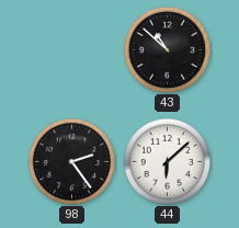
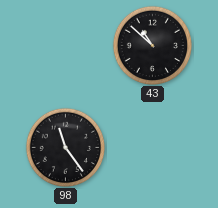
98: 2:24 -> 11:24 (65, 147)
44: 6:08 -> none (167, 161)
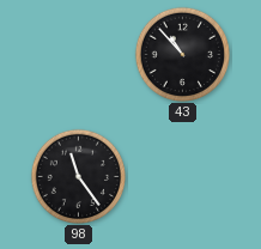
43: 10:52 -> 10:53 (182, 54)
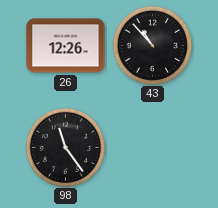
26: none -> 12:26 (66, 46)
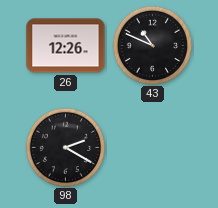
43: 10:53 -> 10:49 (152, 45)
98: 11:24 -> 2:20 (65, 147)
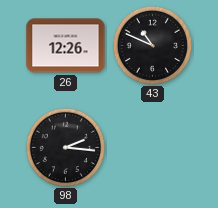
98: 2:20 -> 2:16 (65, 147)
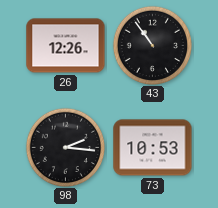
43: 10:49 -> 10:54 (152, 45)
73: none -> 10:53 (153, 148)
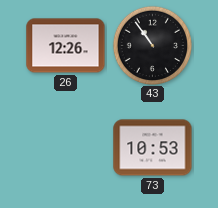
98: 2:16 -> none (65, 147)
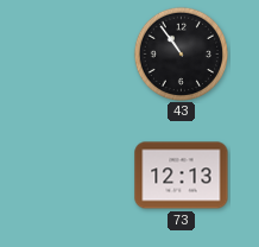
26: 12:26 -> none (66, 46)
73: 10:53 -> 12:13 (182, 176)
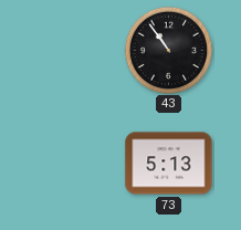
73: 12:13 -> 5:13 (169, 164)
